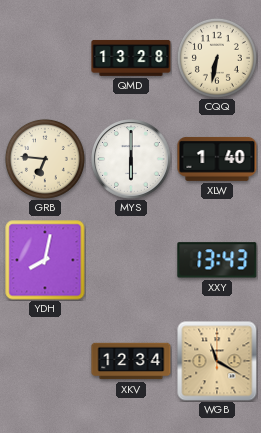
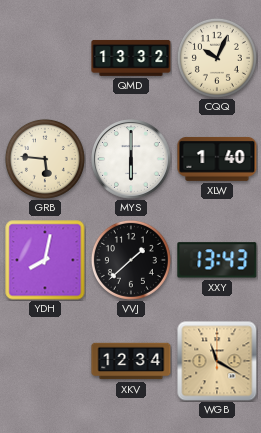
QMD: 13:28 -> 13:32 (131, 58)
CQQ: 6:32 -> 10:04 (217, 58)
GRB: 6:46 -> 5:46 (45, 159)
VVJ: none -> 1:38 (131, 260)
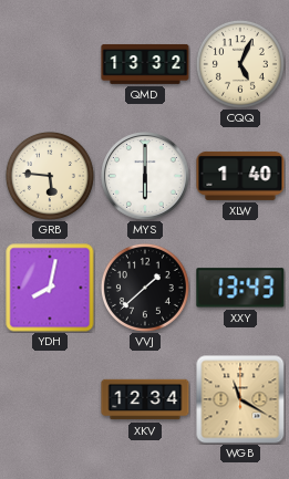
CQQ: 10:04 -> 5:04 (240, 64)
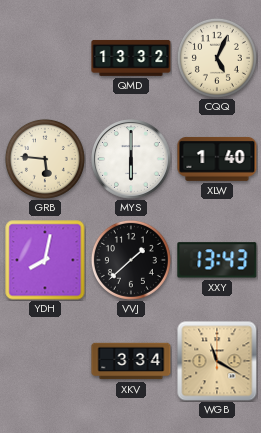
XKV: 12:34 -> 3:34 (131, 361)
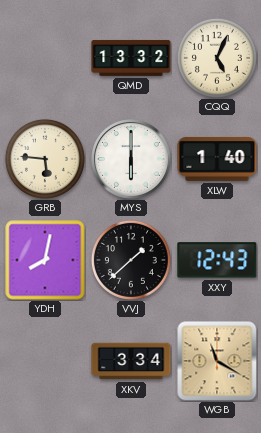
XXY: 13:43 -> 12:43 (217, 260)
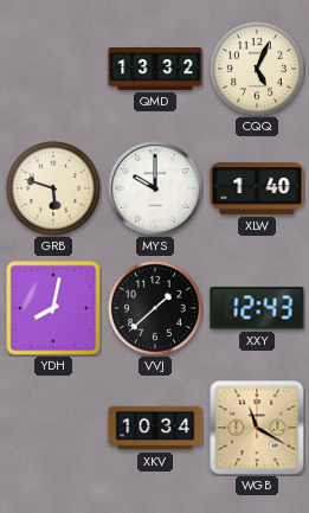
GRB: 5:46 -> 5:48 (53, 188)
MYS: 6:00 -> 10:00 (155, 188)
XKV: 3:34 -> 10:34 (155, 428)
